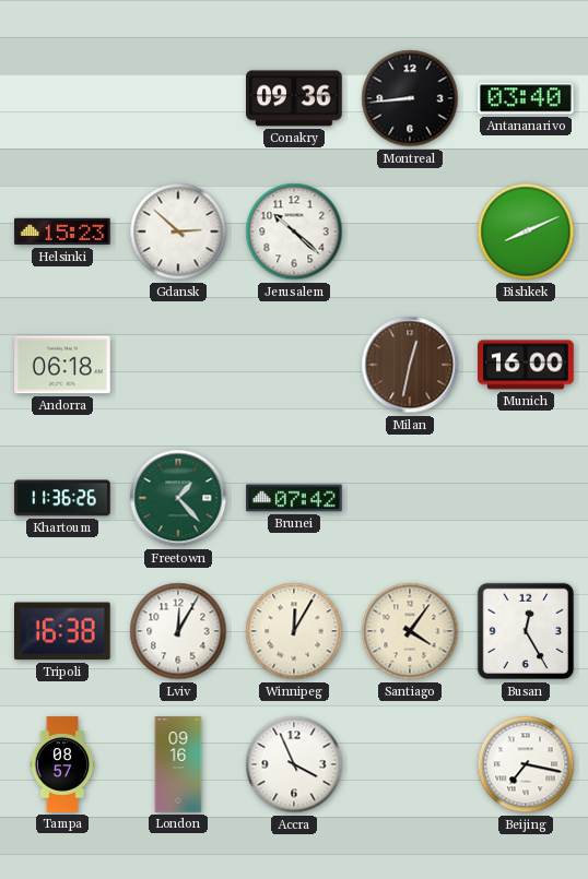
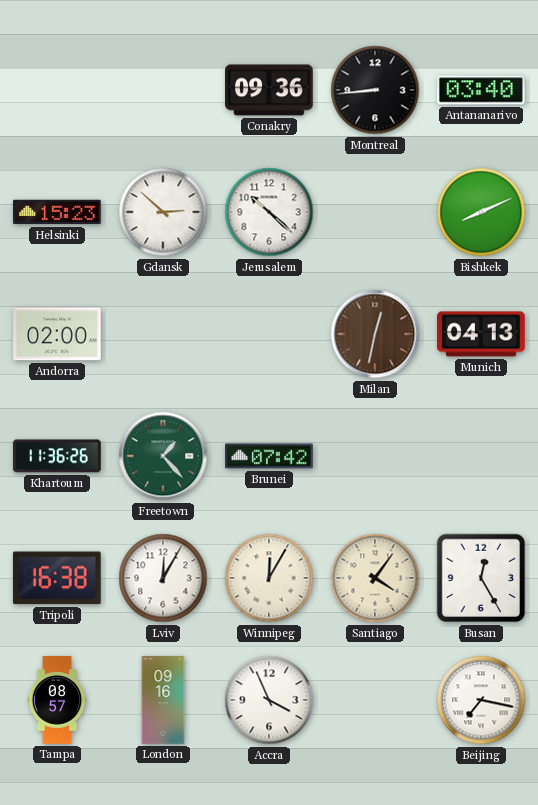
Andorra: 06:18 -> 02:00 (57, 334)
Munich: 16:00 -> 04:13 (481, 334)
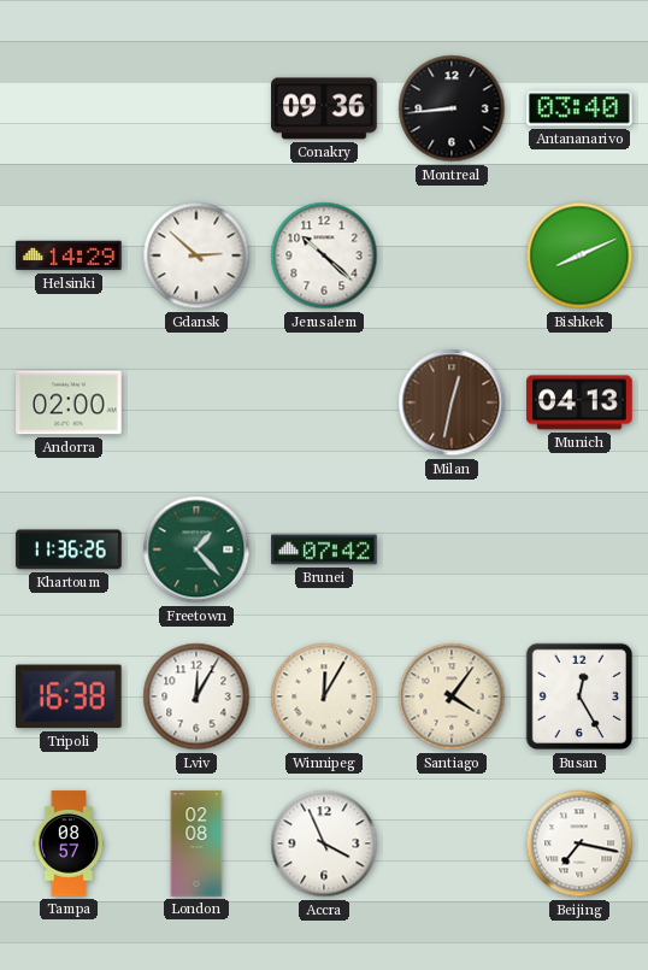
Helsinki: 15:23 -> 14:29 (69, 255)
London: 09:16 -> 02:08 (196, 843)
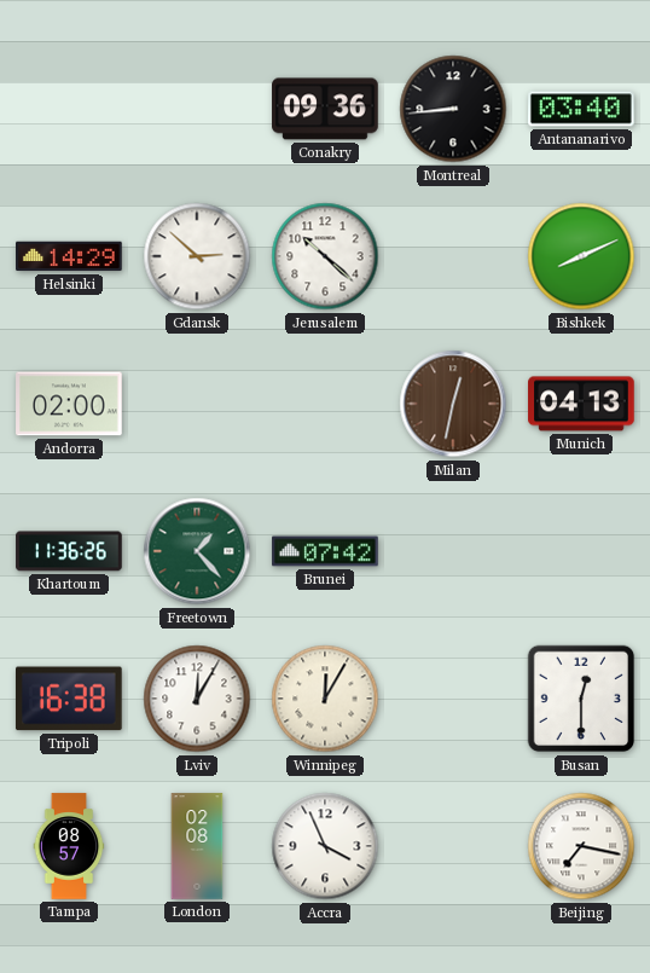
Santiago: 4:06 -> none (452, 696)
Busan: 12:25 -> 12:30 (581, 699)
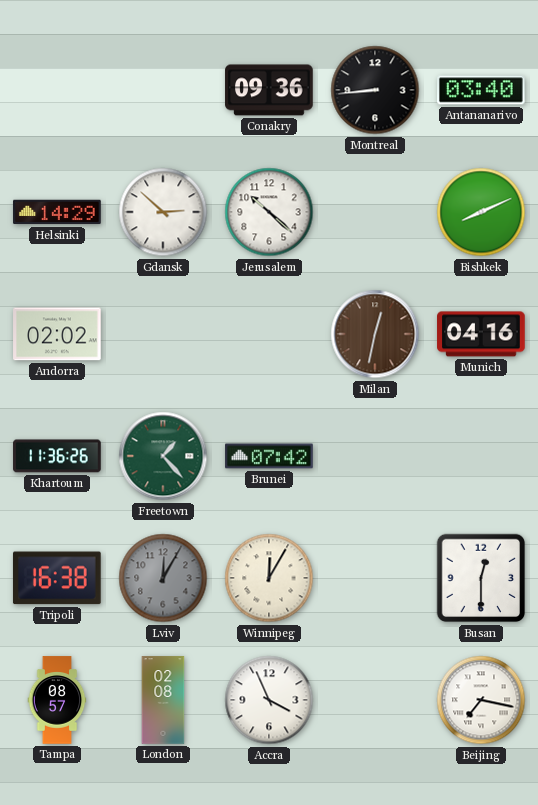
Andorra: 02:00 -> 02:02 (57, 334)
Munich: 04:13 -> 04:16 (481, 334)
Lviv dial: white -> grey (163, 578)
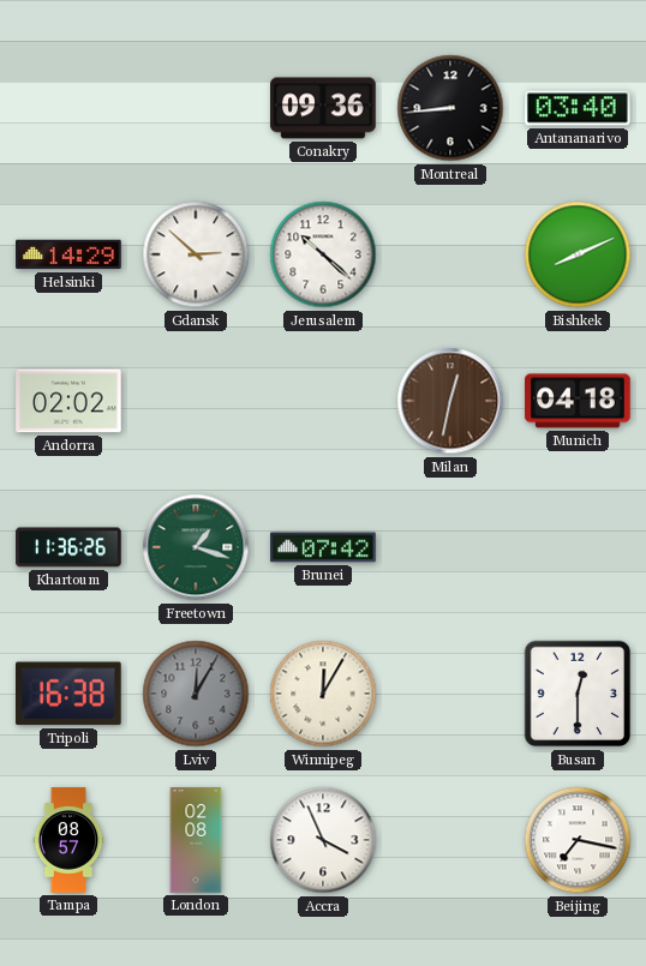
Munich: 04:16 -> 04:18 (578, 401)
Freetown: 1:23 -> 1:18 (196, 547)
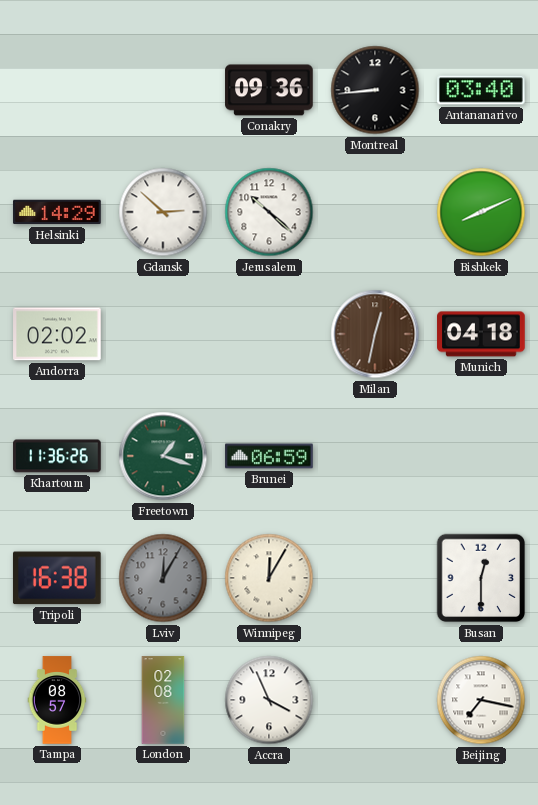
Brunei: 07:42 -> 06:59 (269, 456)
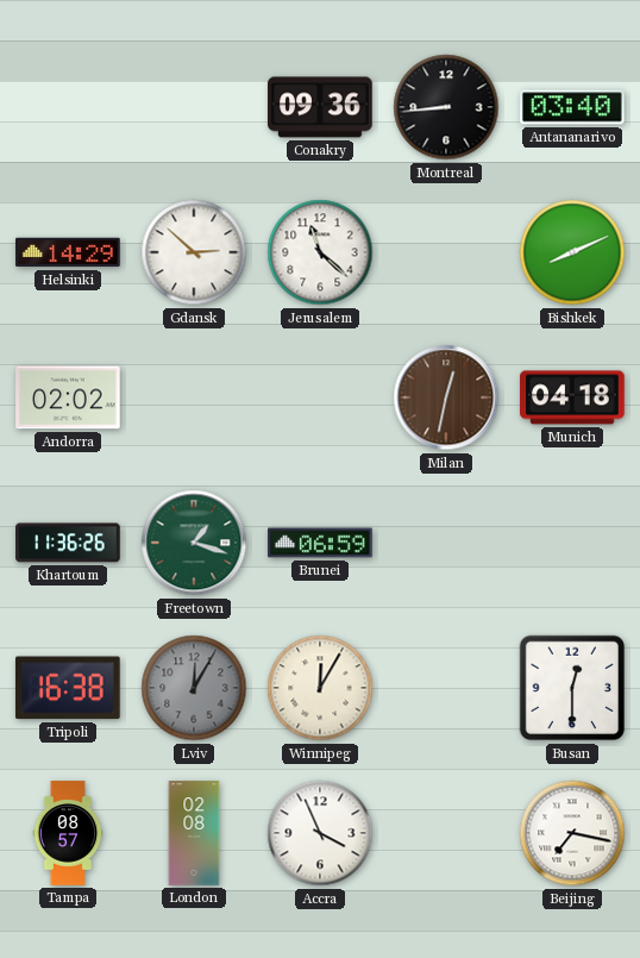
Jerusalem: 10:22 -> 11:22 (320, 252)
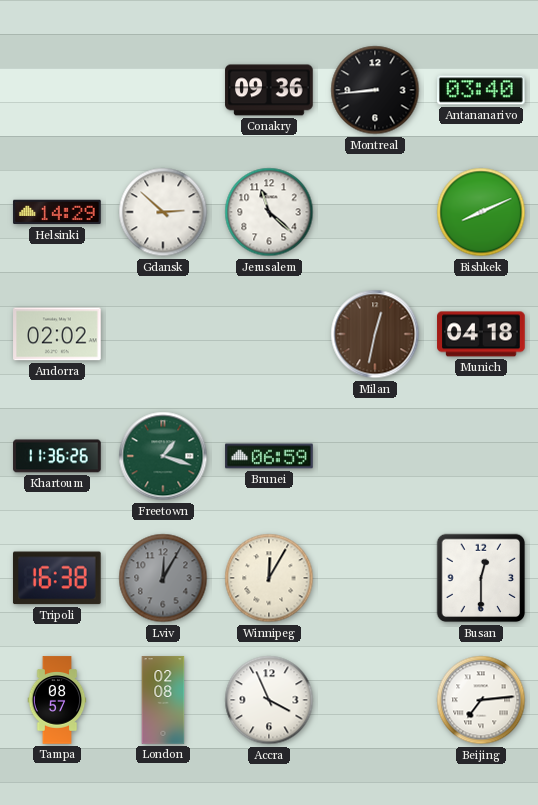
Beijing: 7:17 -> 7:14 (481, 700)
